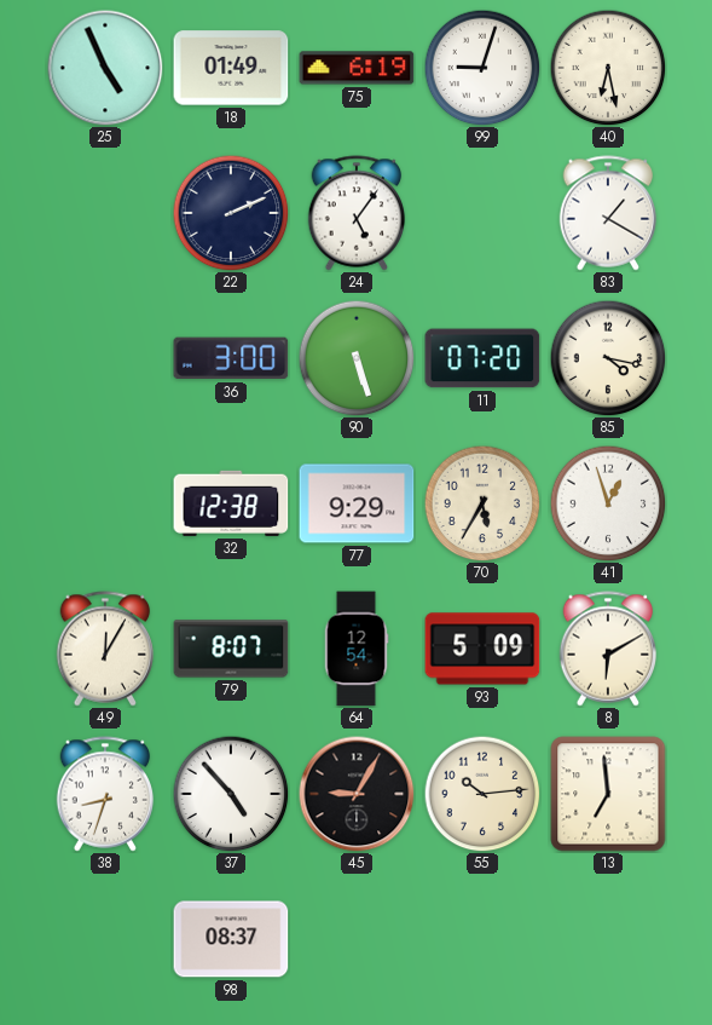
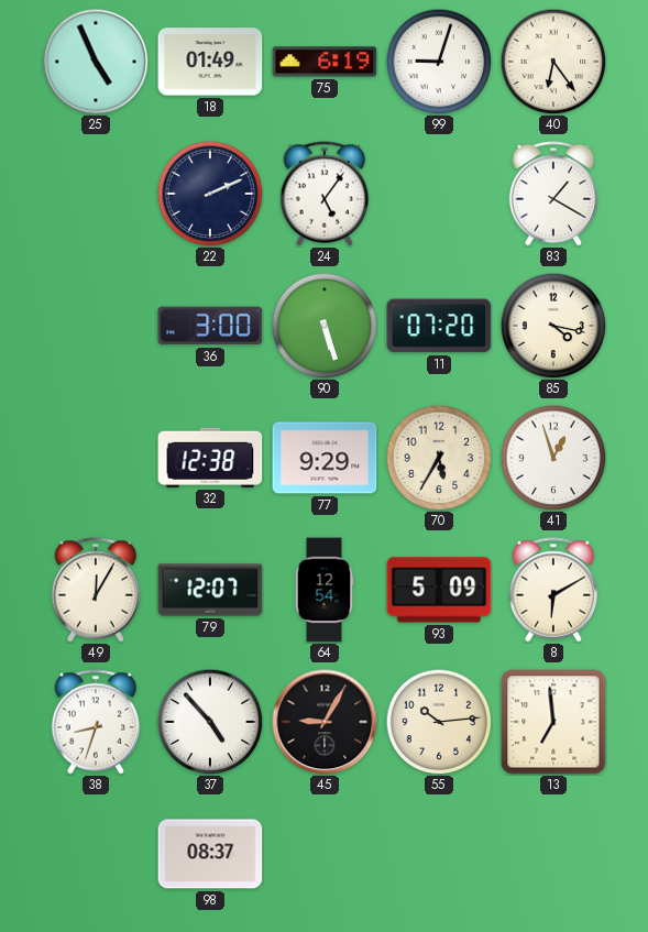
40: 6:28 -> 6:24 (553, 62)
79: 8:07 -> 12:07 (210, 590)
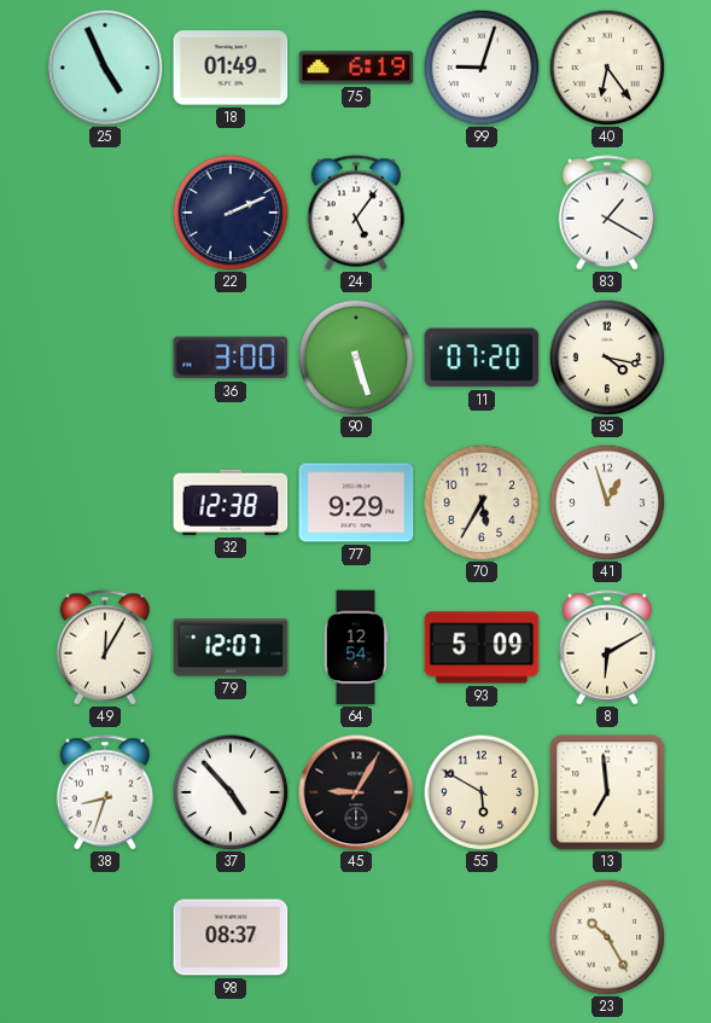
55: 10:14 -> 5:50 (482, 792)
23: none -> 10:25 (607, 937)
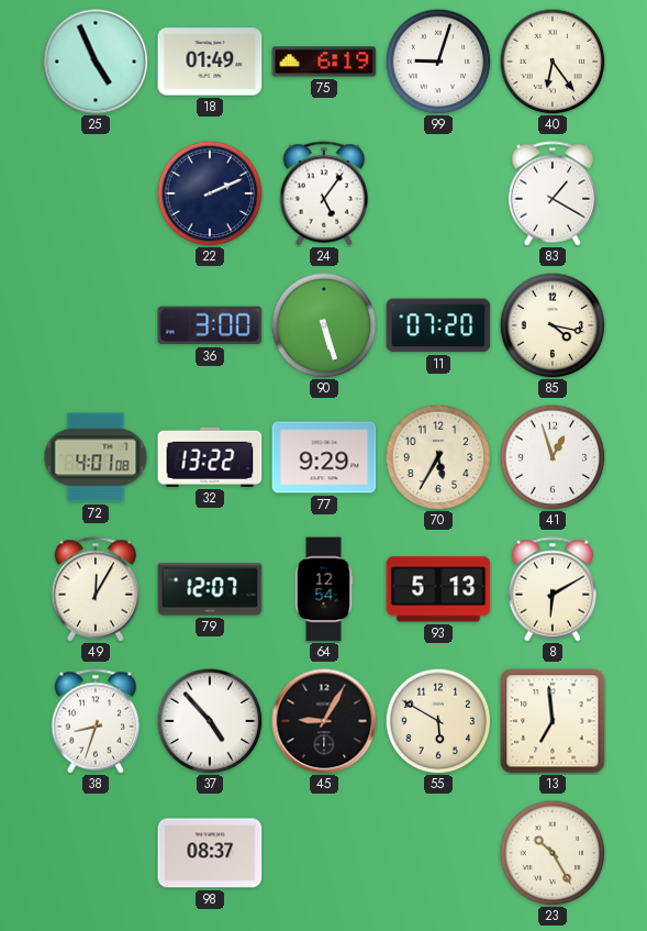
72: none -> 4:01 (96, 457)
32: 12:38 -> 13:22 (210, 457)
93: 5:09 -> 5:13 (438, 589)
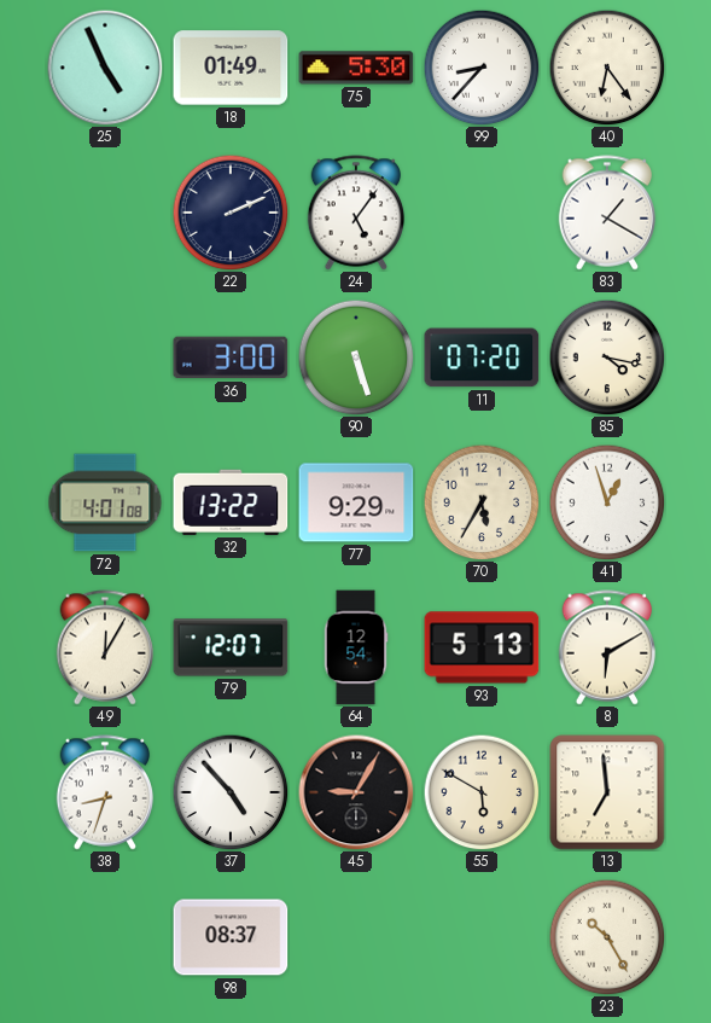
75: 6:19 -> 5:30 (356, 68)
99: 9:03 -> 8:37 (482, 68)
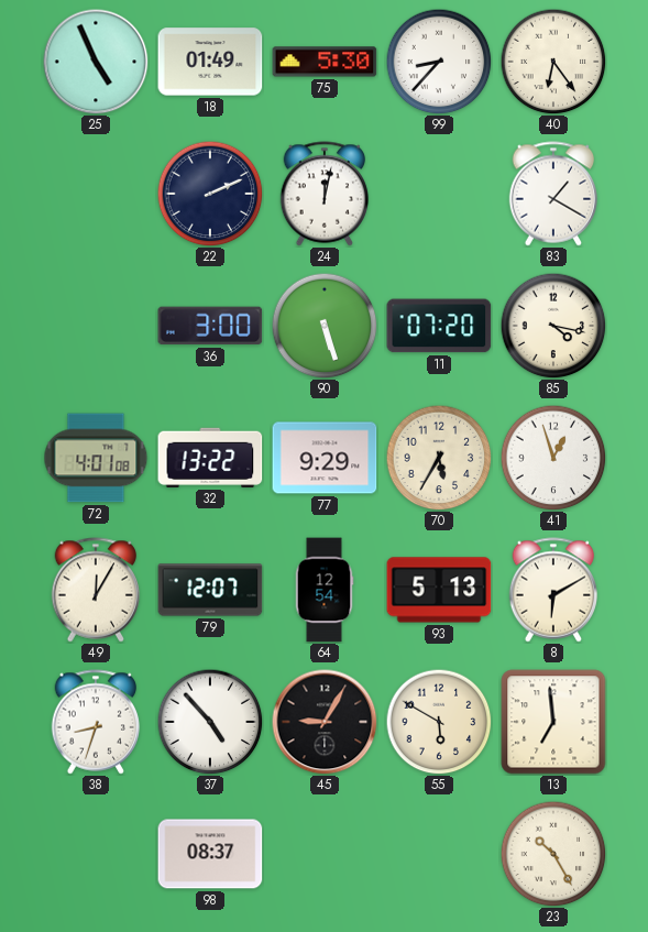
24: 5:06 -> 12:02 (325, 194)
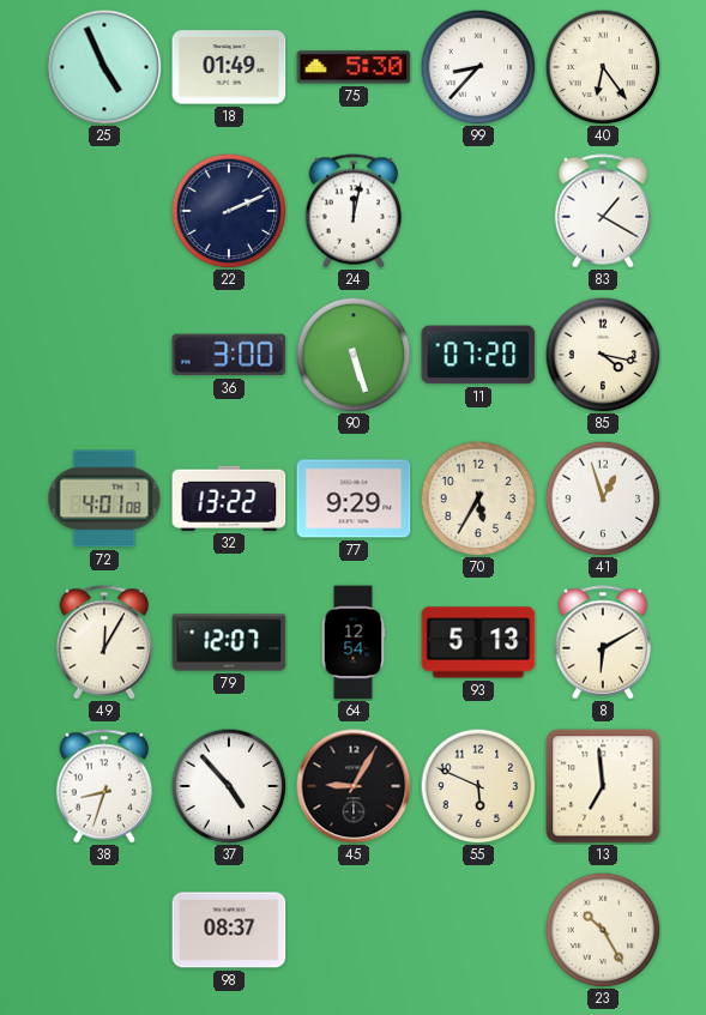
55: 5:50 -> 5:49 (478, 786)
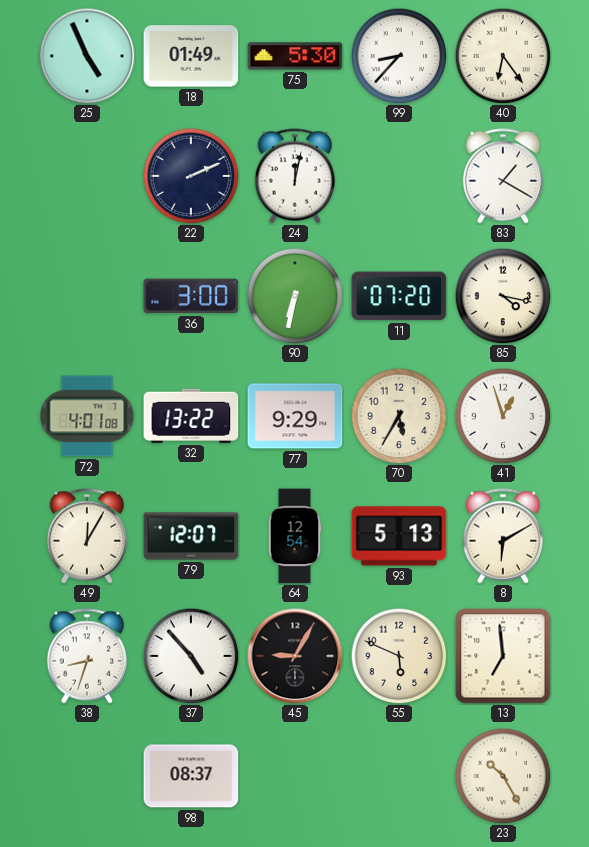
90: 5:27 -> 6:32 (295, 296)
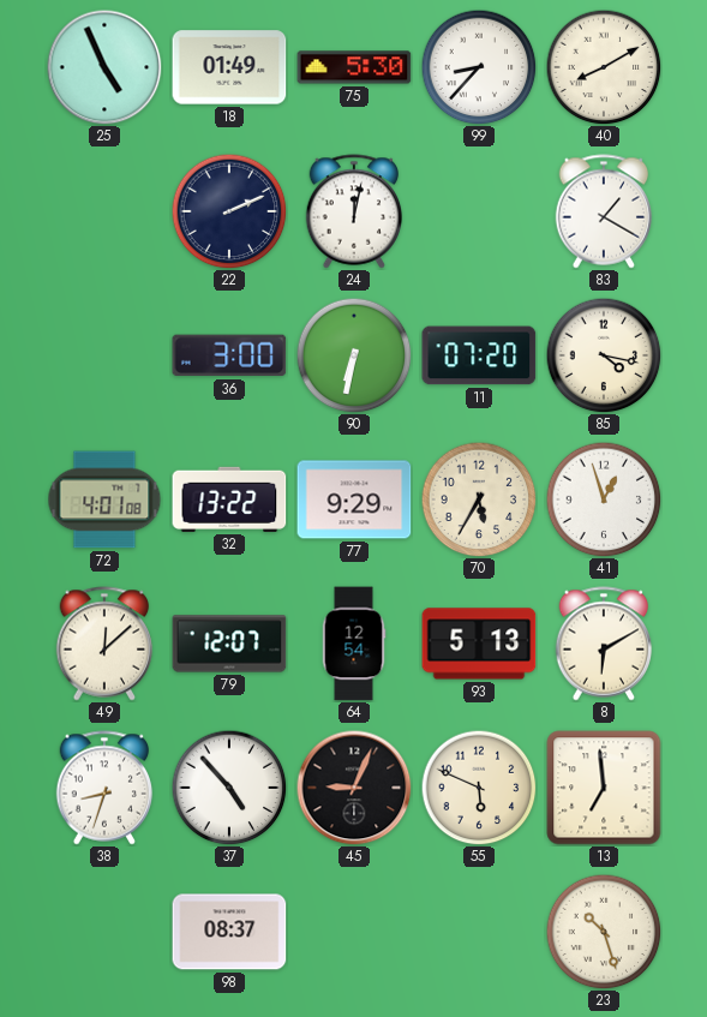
40: 6:24 -> 8:10 (604, 67)
49: 12:05 -> 12:08 (104, 644)
45: 9:05 -> 9:04 (354, 788)
23: 10:25 -> 10:27 (604, 932)
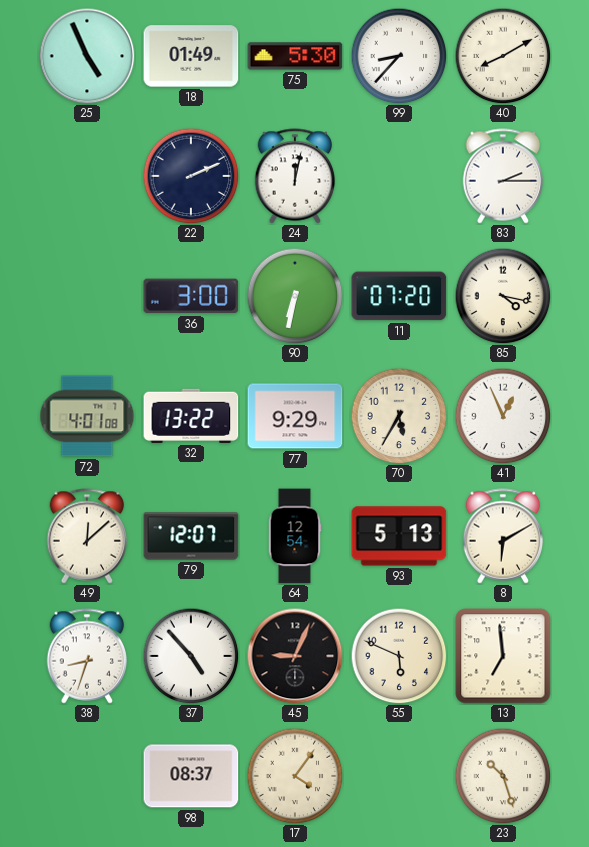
83: 1:20 -> 2:15 (503, 176)
41: 12:57 -> 12:56 (503, 416)
17: none -> 4:06 (295, 776)
